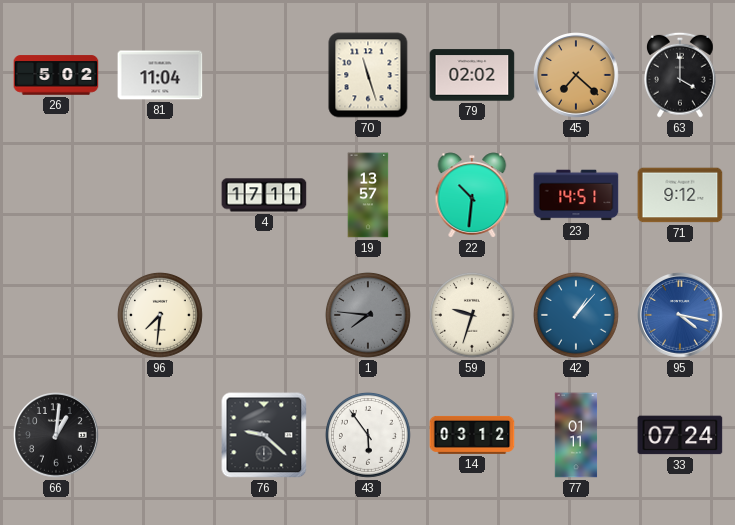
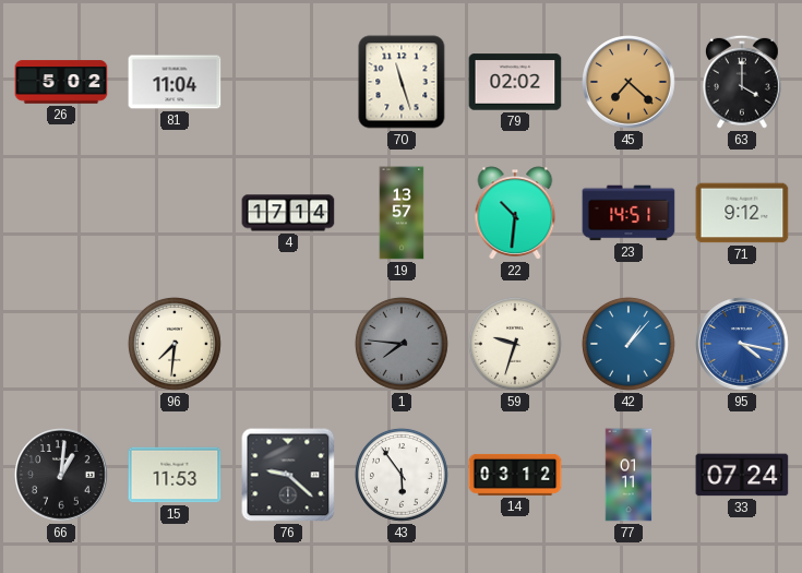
4: 17:11 -> 17:14 (288, 213)
15: none -> 11:53 (175, 475)
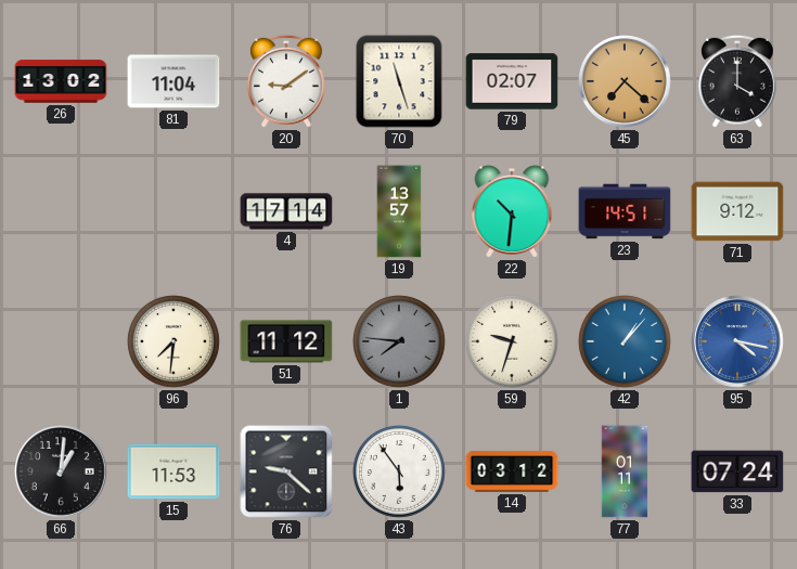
26: 5:02 -> 13:02 (61, 81)
20: none -> 9:09 (286, 81)
79: 02:02 -> 02:07 (512, 81)
51: none -> 11:12 (286, 341)
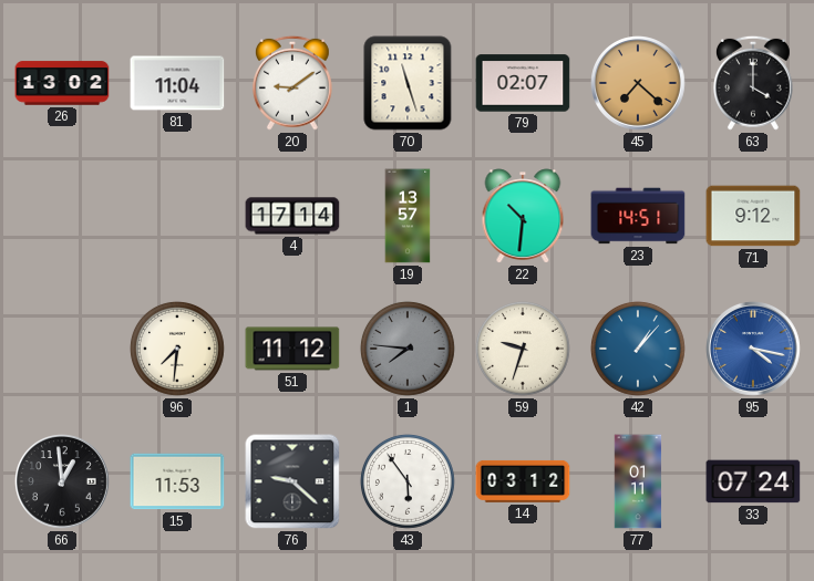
66: 1:01 -> 12:59 (62, 481)
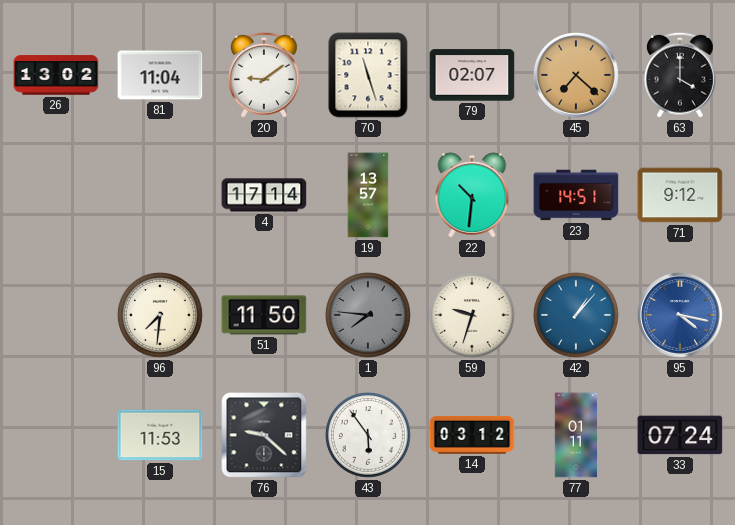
51: 11:12 -> 11:50 (264, 315)
66: 12:59 -> none (62, 481)
